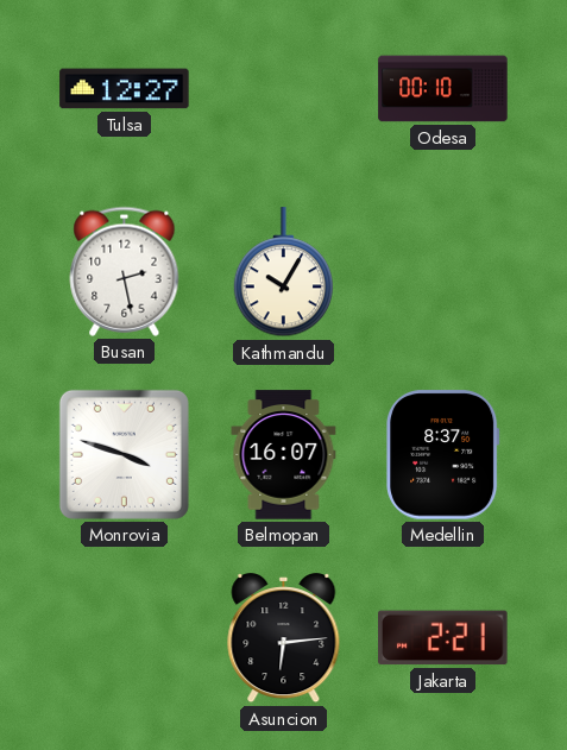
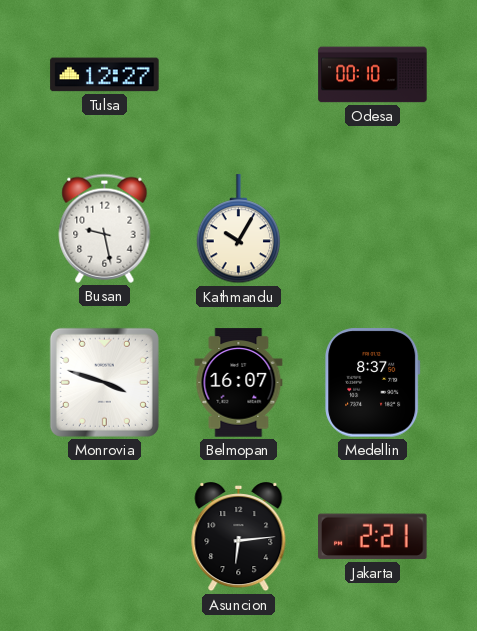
Busan: 2:28 -> 9:28 (105, 228)
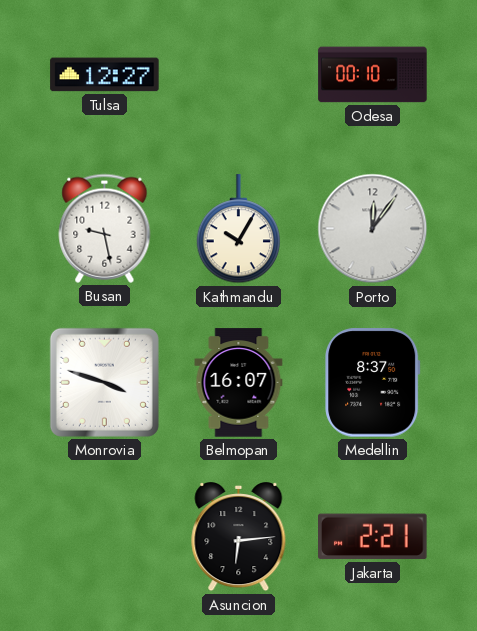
Porto: none -> 12:06 (373, 229)
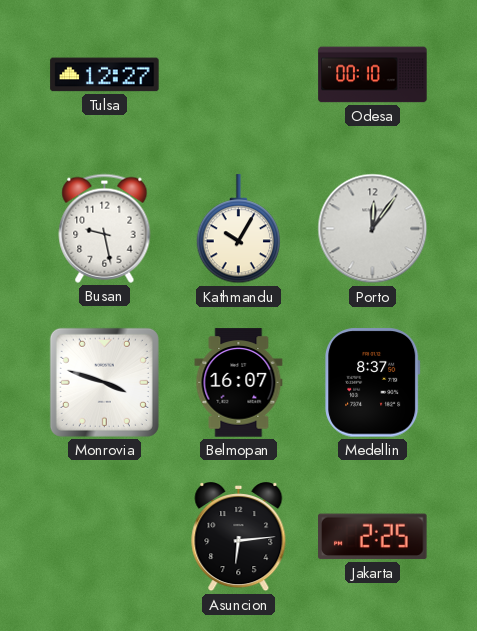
Jakarta: 2:21 -> 2:25 (373, 537)
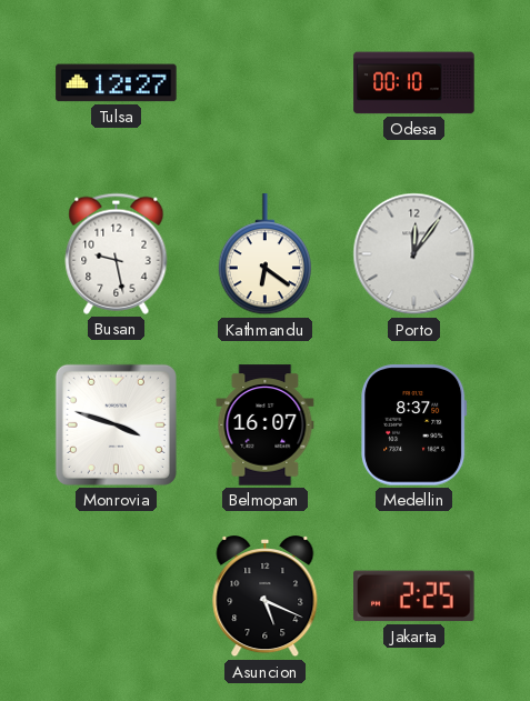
Kathmandu: 10:05 -> 6:21 (266, 254)
Asuncion: 6:14 -> 5:19 (266, 598)
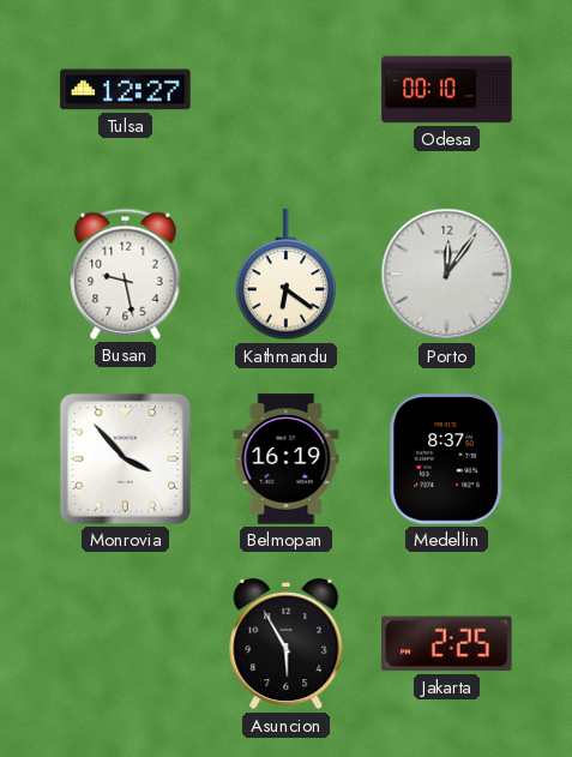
Monrovia: 3:48 -> 3:53 (125, 458)
Belmopan: 16:07 -> 16:19 (287, 459)
Asuncion: 5:19 -> 5:55 (287, 645)
